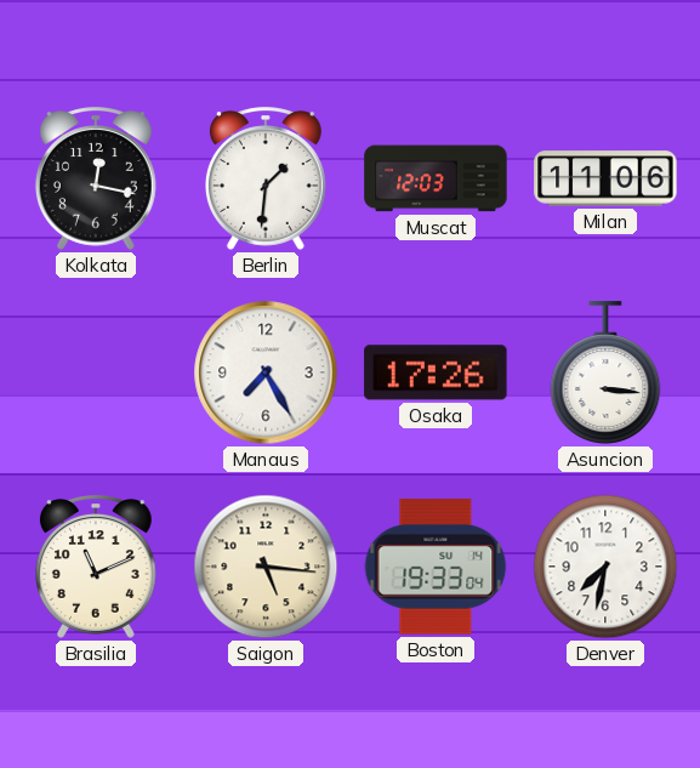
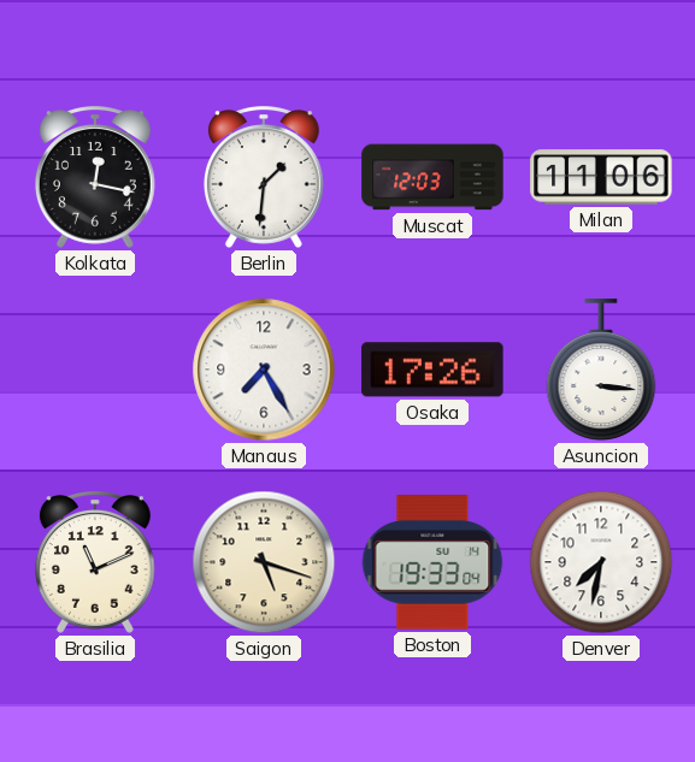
Saigon: 5:16 -> 5:18 (264, 562)
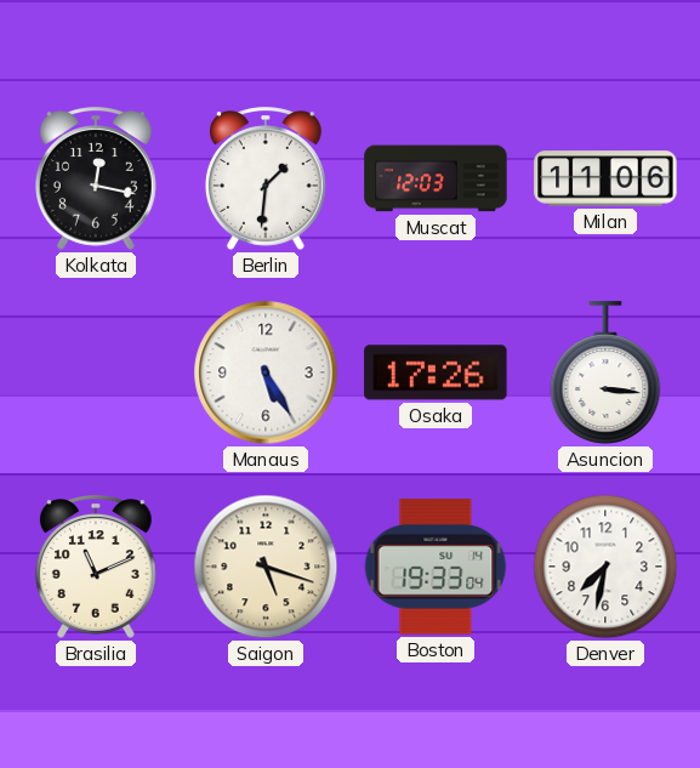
Manaus: 7:25 -> 5:25 (266, 372)
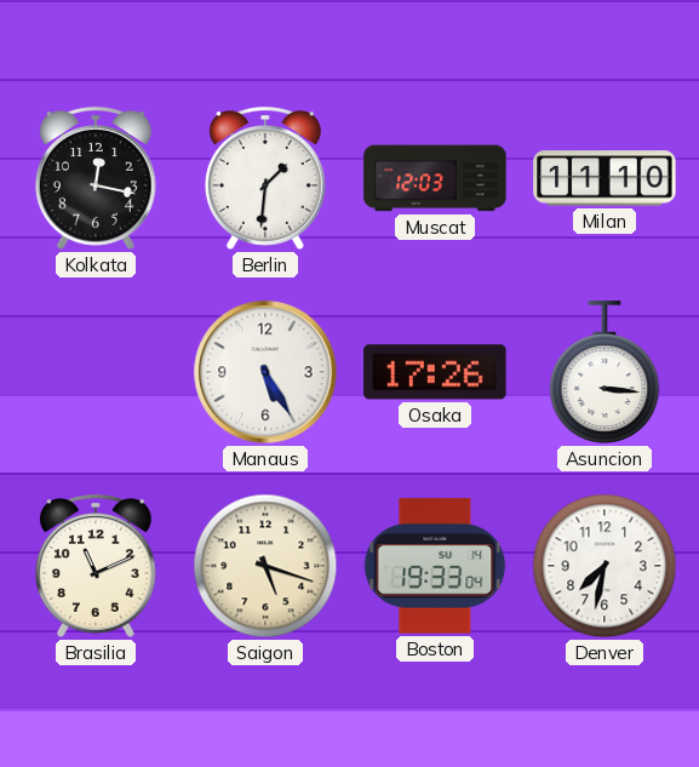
Milan: 11:06 -> 11:10 (605, 178)
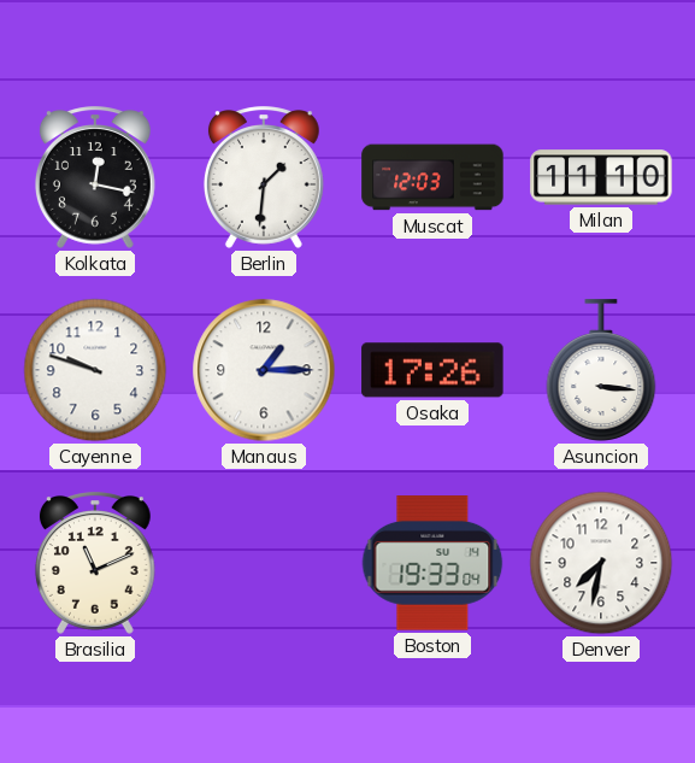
Cayenne: none -> 9:48 (95, 370)
Manaus: 5:25 -> 1:15 (264, 370)
Saigon: 5:18 -> none (265, 566)
